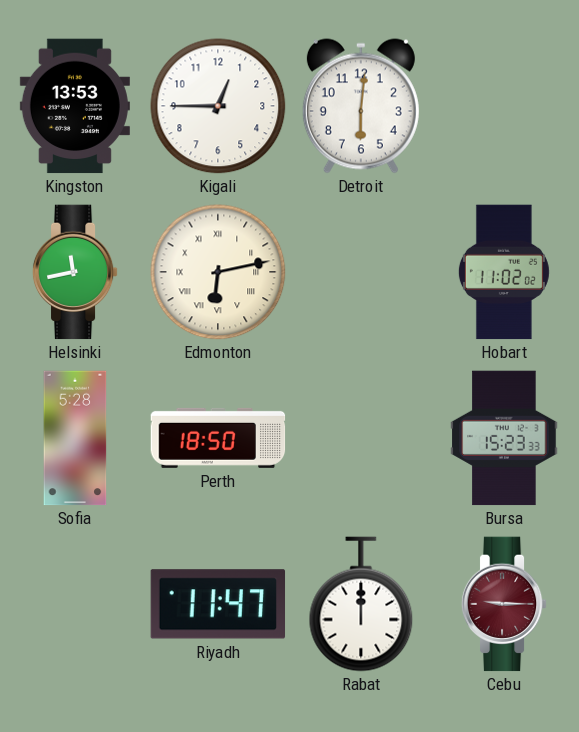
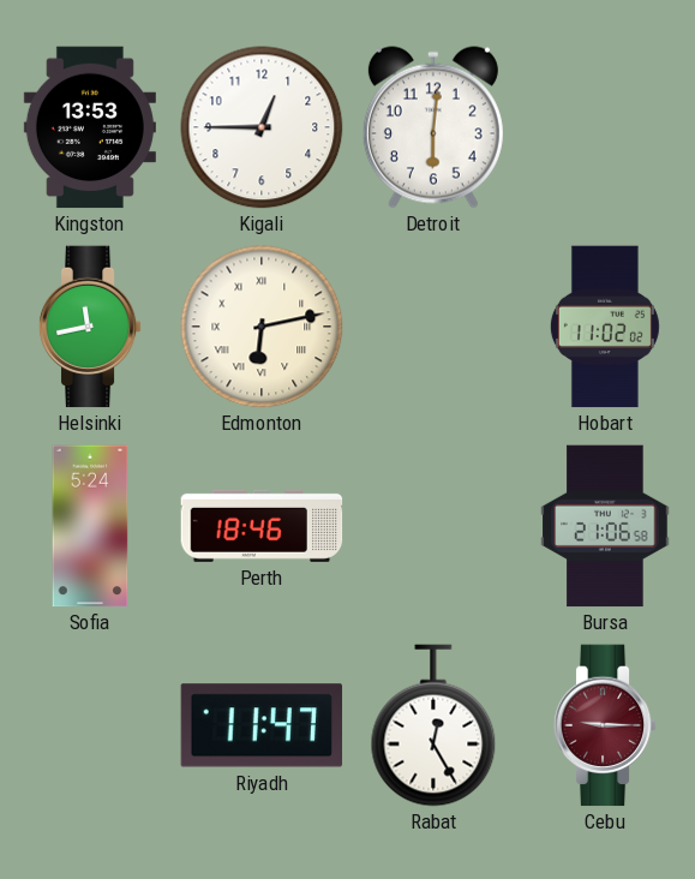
Sofia: 5:28 -> 5:24 (90, 526)
Perth: 18:50 -> 18:46 (262, 526)
Bursa: 15:23 -> 21:06 (605, 526)
Rabat: 12:00 -> 12:25 (433, 725)
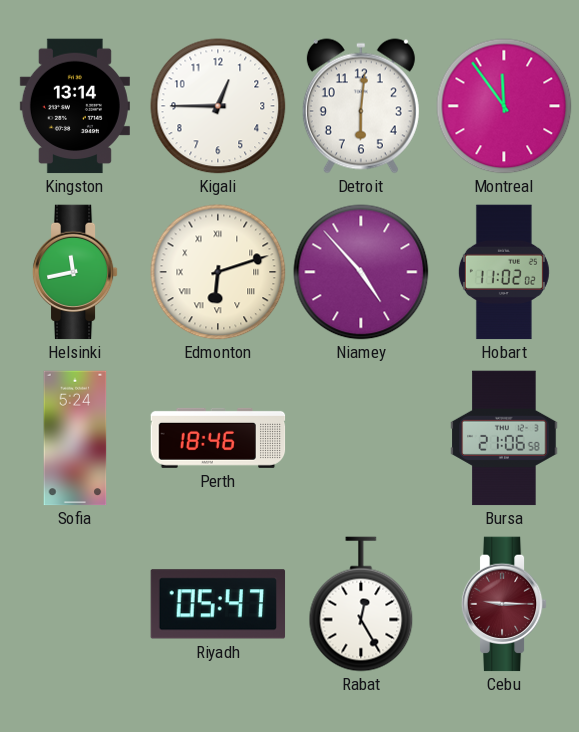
Kingston: 13:53 -> 13:14 (75, 106)
Montreal: none -> 11:54 (504, 106)
Edmonton: 6:13 -> 6:12 (218, 272)
Niamey: none -> 4:53 (361, 272)
Riyadh: 11:47 -> 05:47 (218, 604)
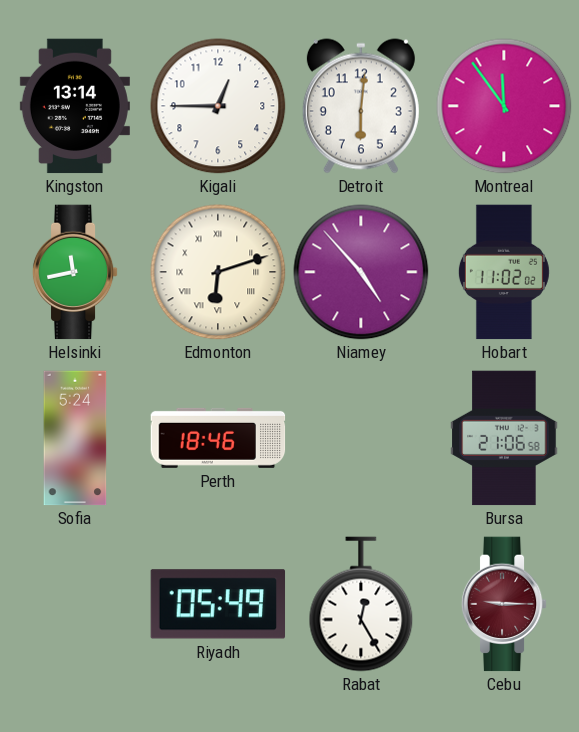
Riyadh: 05:47 -> 05:49 (218, 604)
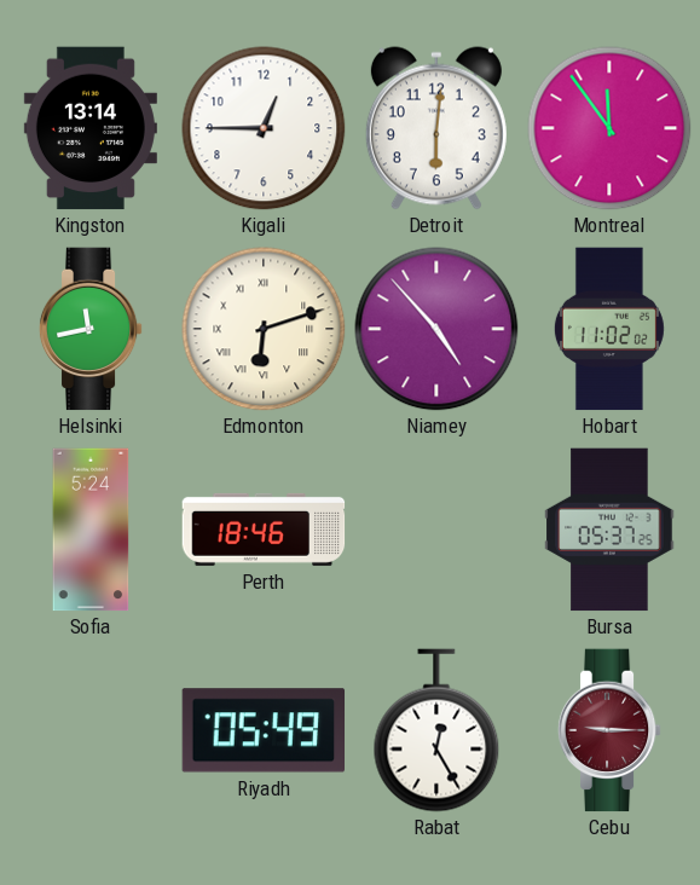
Bursa: 21:06 -> 05:37 (609, 530)
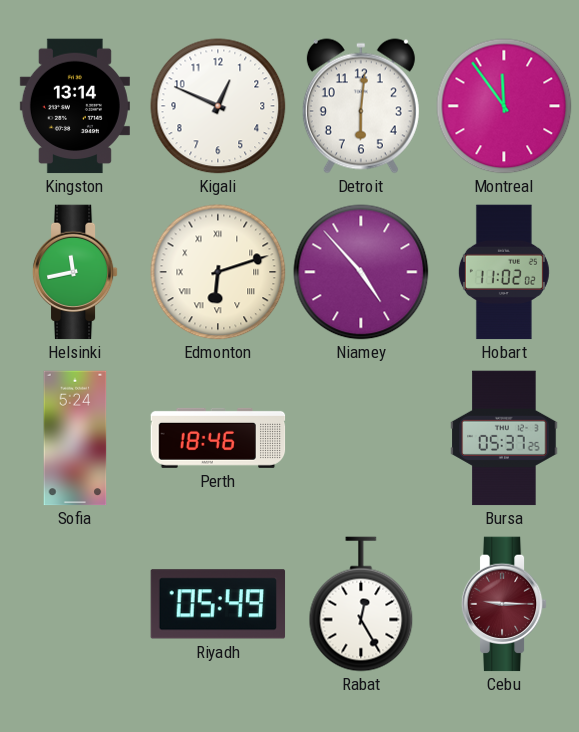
Kigali: 12:45 -> 12:49 (218, 106)
